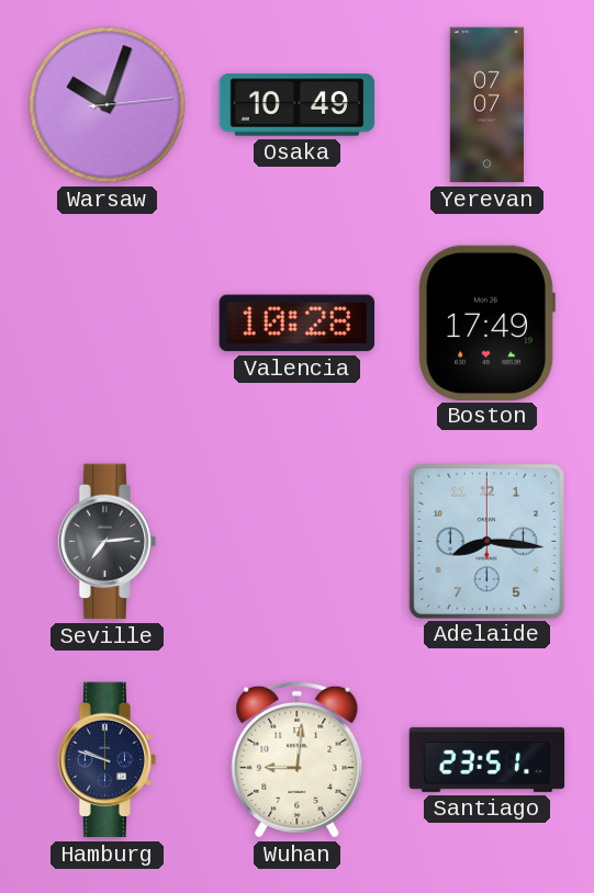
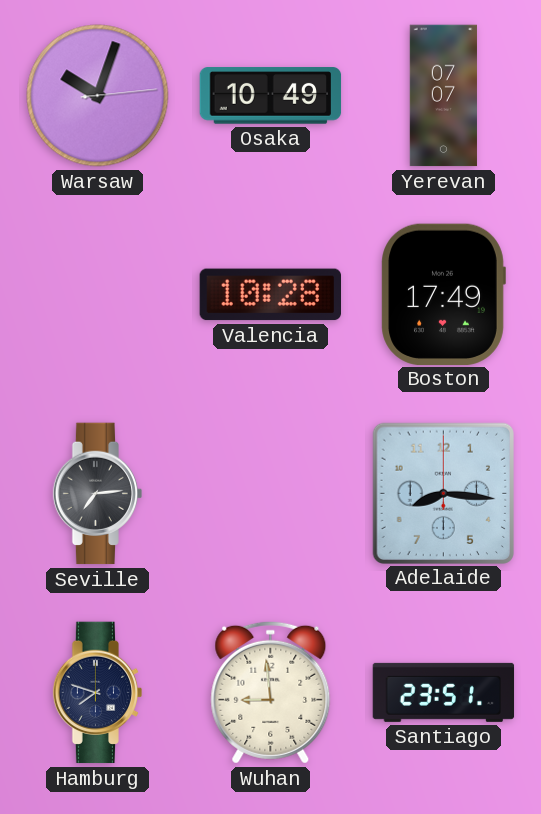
Hamburg: 9:48 -> 7:48 (98, 693)
Wuhan: 9:01 -> 8:59 (271, 692)
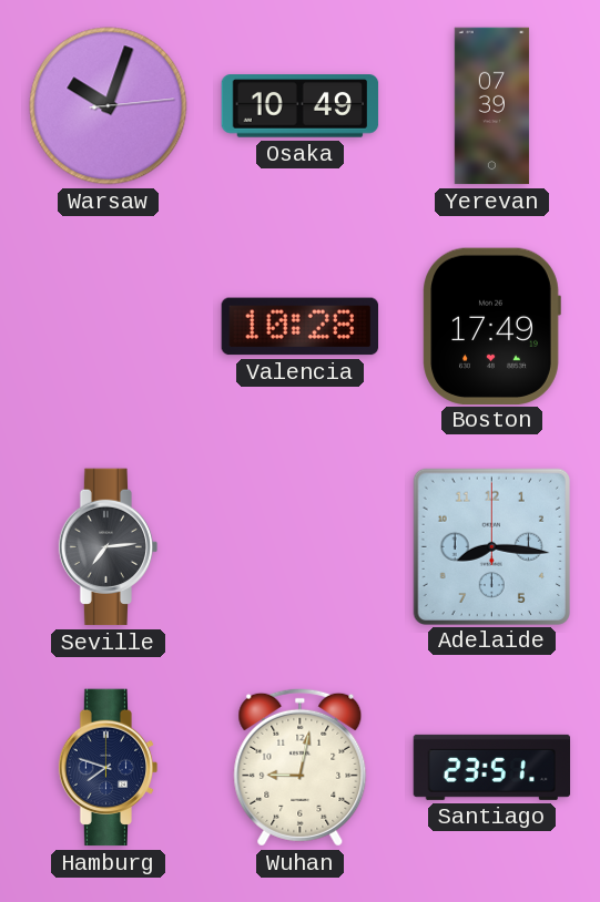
Yerevan: 07:07 -> 07:39 (491, 106)
Wuhan: 8:59 -> 9:02 (301, 767)
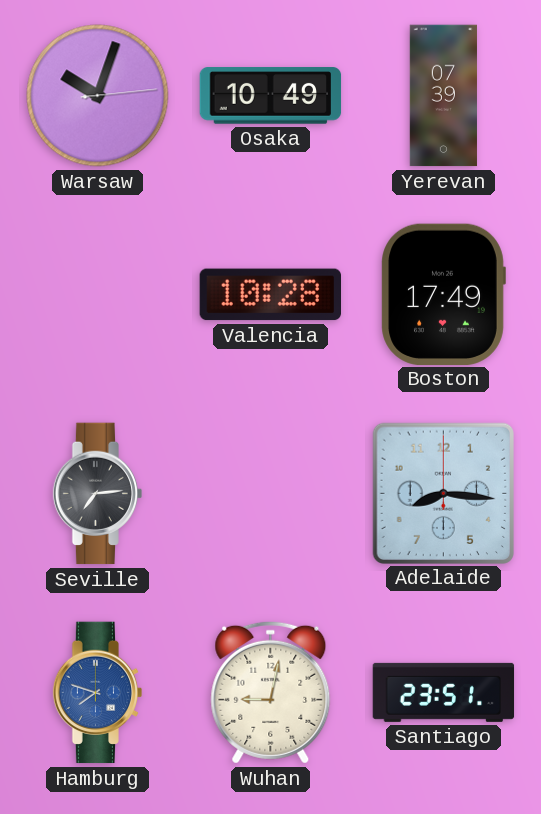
Hamburg dial: navy -> blue (98, 693)
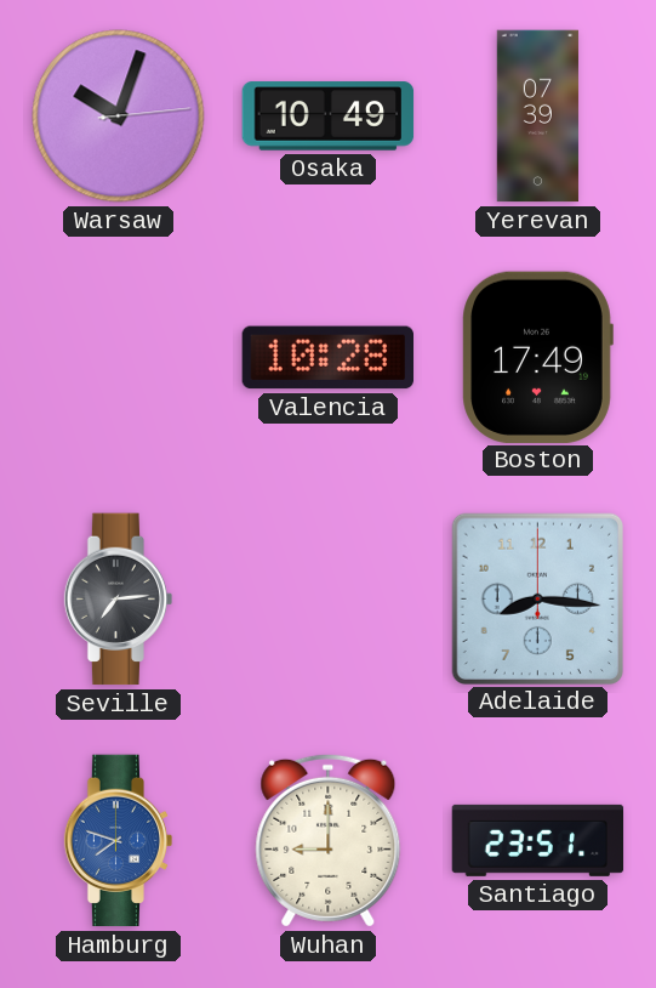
Wuhan: 9:02 -> 9:00 (329, 840)
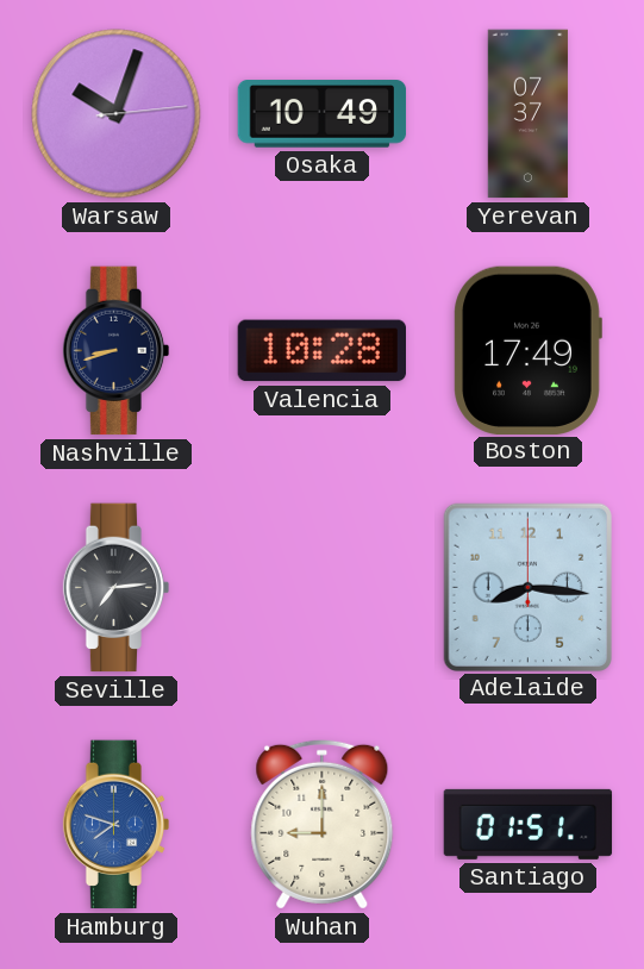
Yerevan: 07:39 -> 07:37 (527, 114)
Nashville: none -> 8:42 (117, 351)
Santiago: 23:51 -> 01:51 (529, 824)
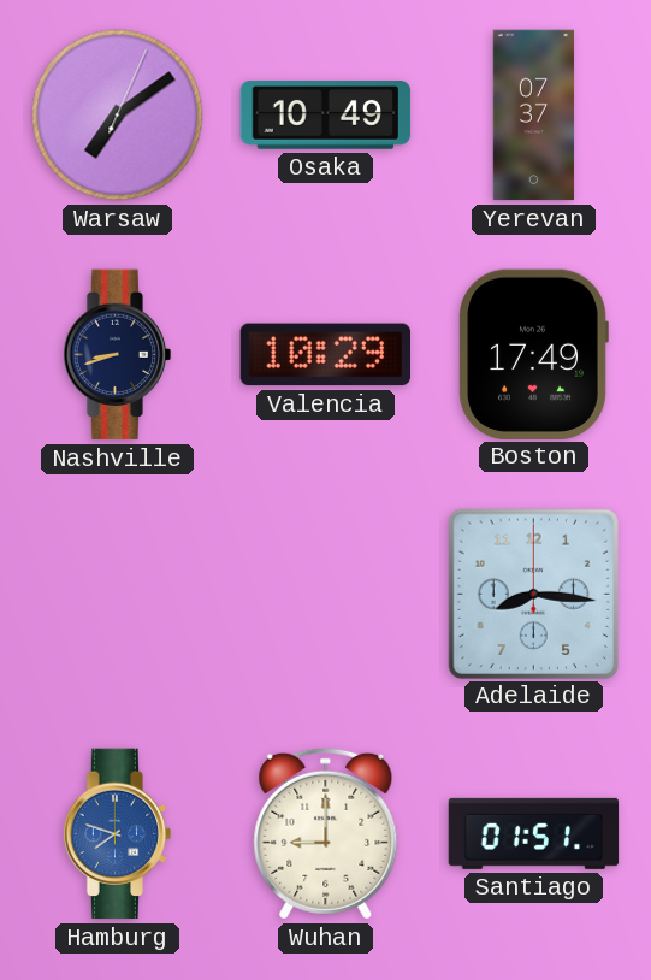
Warsaw: 10:03 -> 7:09 (118, 116)
Valencia: 10:28 -> 10:29 (325, 355)
Seville: 7:14 -> none (117, 588)
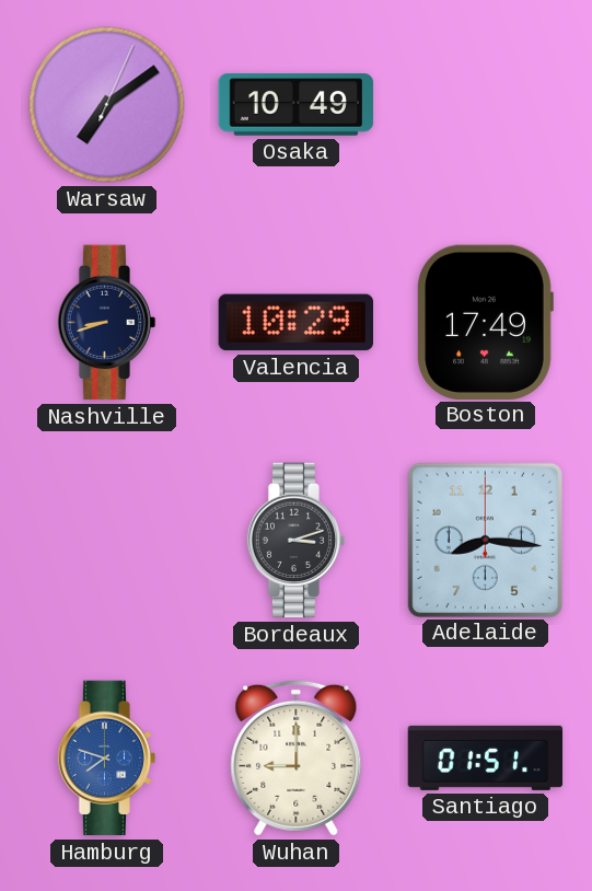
Yerevan: 07:37 -> none (533, 116)
Bordeaux: none -> 3:12 (297, 541)
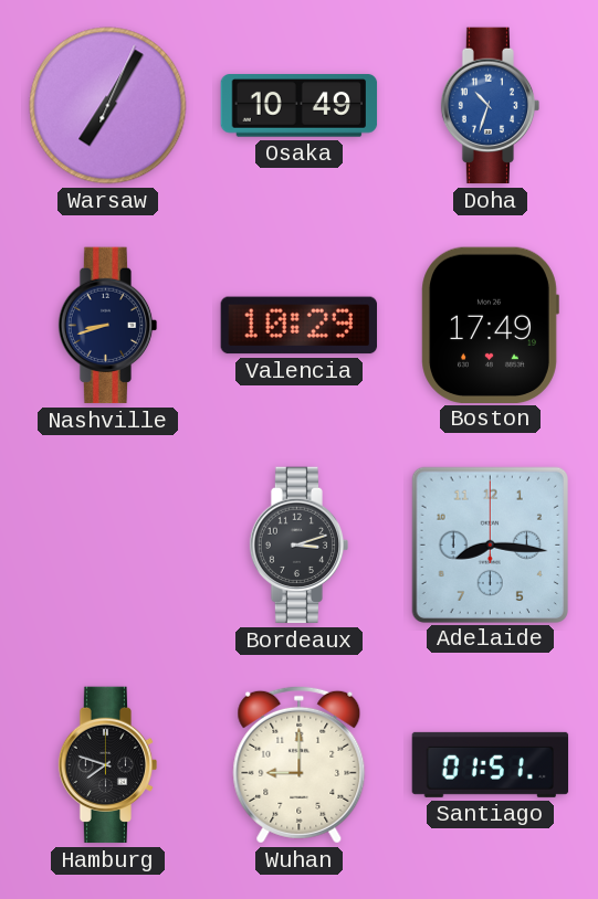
Warsaw: 7:09 -> 7:05 (108, 106)
Doha: none -> 10:33 (491, 106)
Hamburg dial: blue -> black (108, 765)
